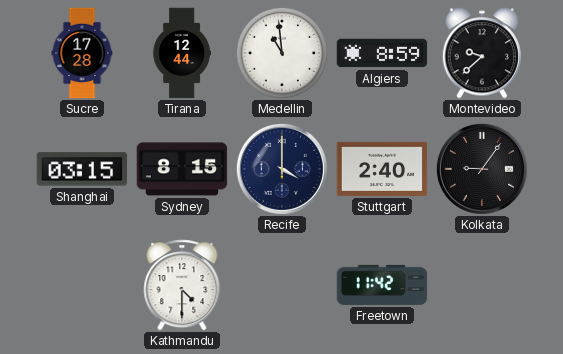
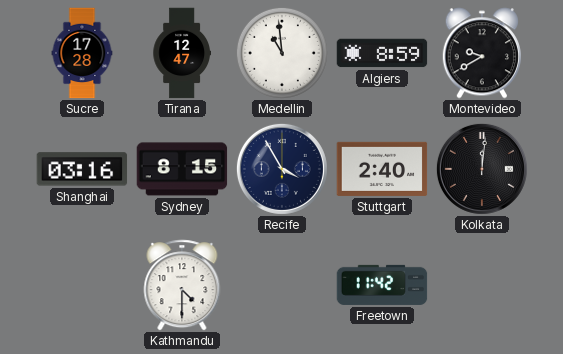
Tirana: 12:44 -> 12:47 (181, 53)
Montevideo: 9:38 -> 9:40 (482, 53)
Shanghai: 03:15 -> 03:16 (82, 169)
Recife: 4:00 -> 3:55 (282, 169)
Kolkata: 9:06 -> 12:01 (482, 169)
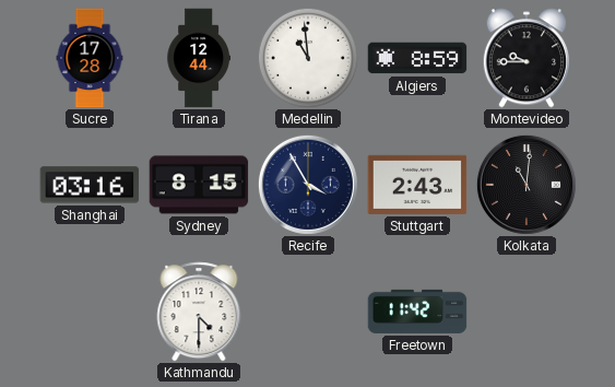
Tirana: 12:47 -> 12:44 (198, 58)
Montevideo: 9:40 -> 9:45 (527, 58)
Stuttgart: 2:40 -> 2:43 (417, 185)
Kolkata: 12:01 -> 11:01 (527, 185)
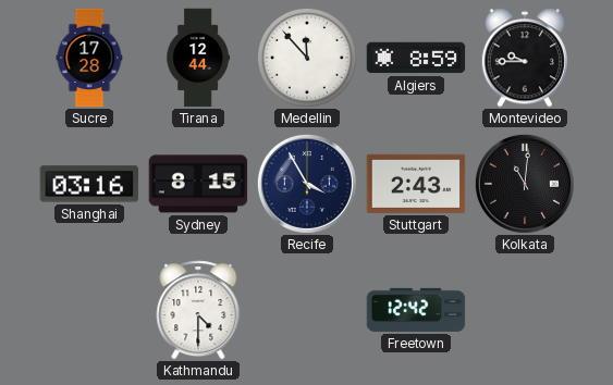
Medellin: 10:59 -> 11:53 (307, 58)
Freetown: 11:42 -> 12:42 (416, 310)
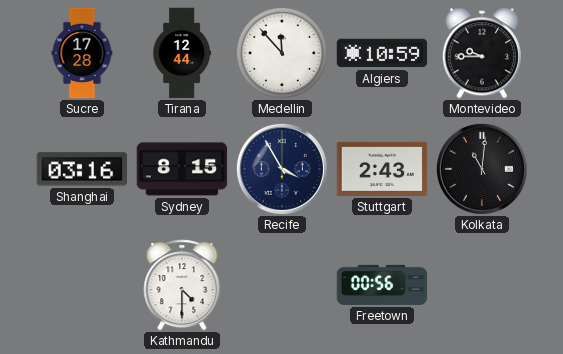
Algiers: 8:59 -> 10:59 (382, 53)
Freetown: 12:42 -> 00:56 (382, 285)
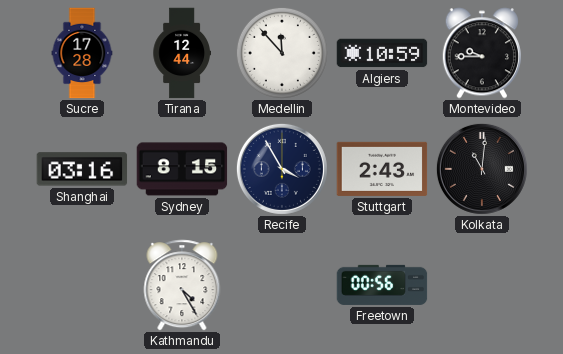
Kathmandu: 4:30 -> 4:25 (182, 285)
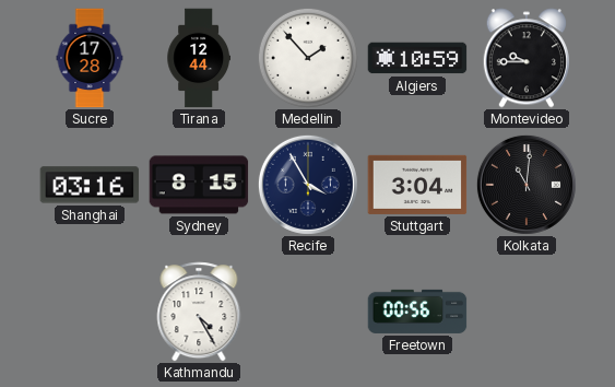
Medellin: 11:53 -> 1:53 (308, 58)
Stuttgart: 2:43 -> 3:04 (417, 185)
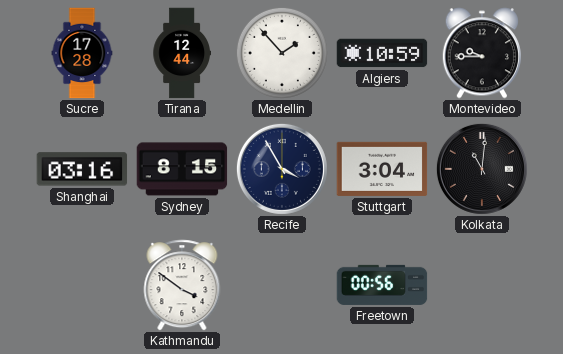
Kathmandu: 4:25 -> 3:51 (182, 285)
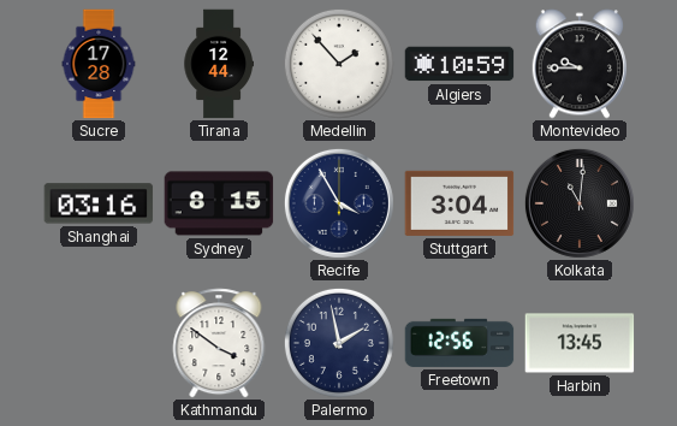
Palermo: none -> 1:58 (339, 343)
Freetown: 00:56 -> 12:56 (459, 343)
Harbin: none -> 13:45 (580, 343)
